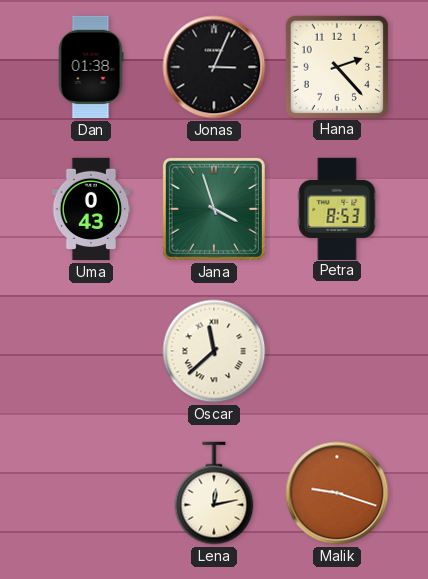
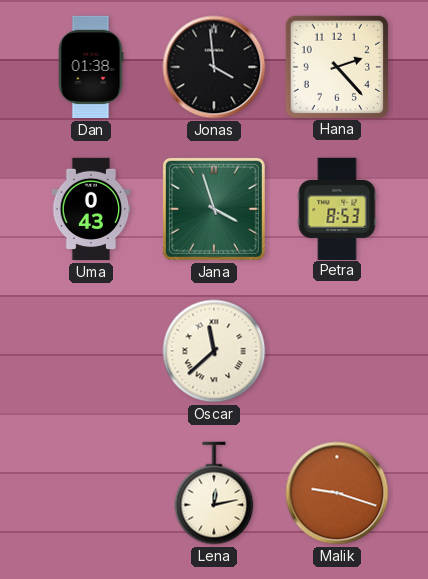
Jonas: 3:04 -> 3:59 (214, 67)
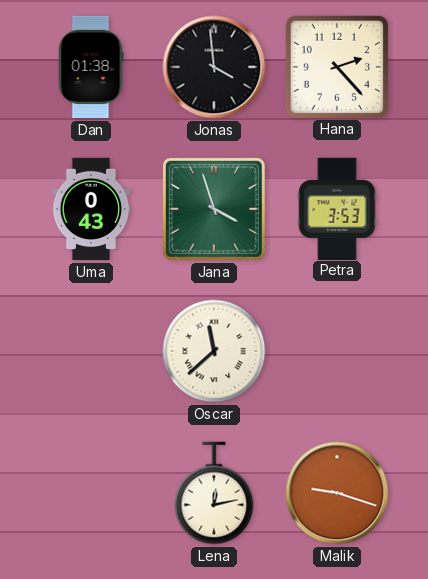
Petra: 8:53 -> 3:53 (337, 208)
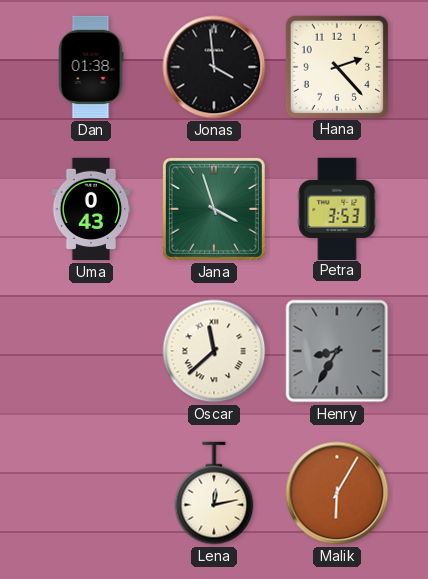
Henry: none -> 8:35 (337, 351)
Malik: 9:18 -> 6:05 (337, 493)
